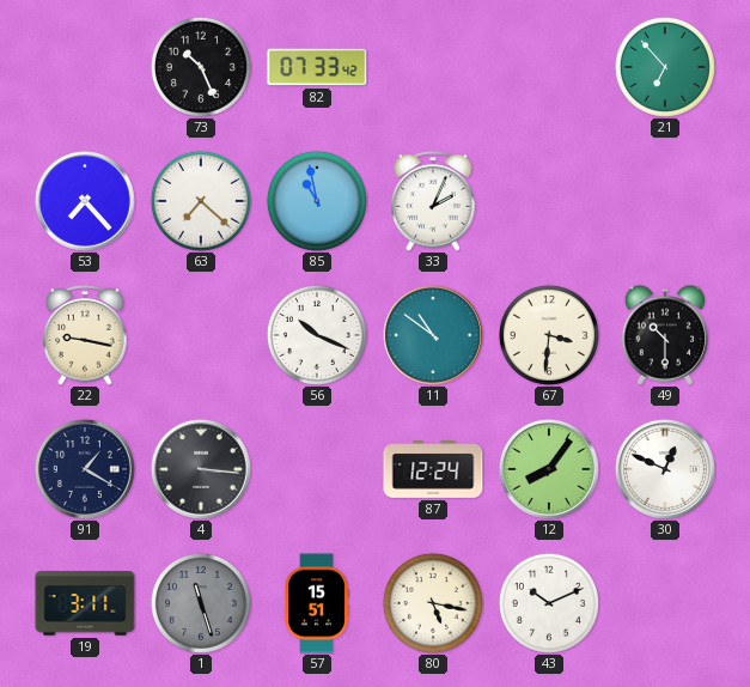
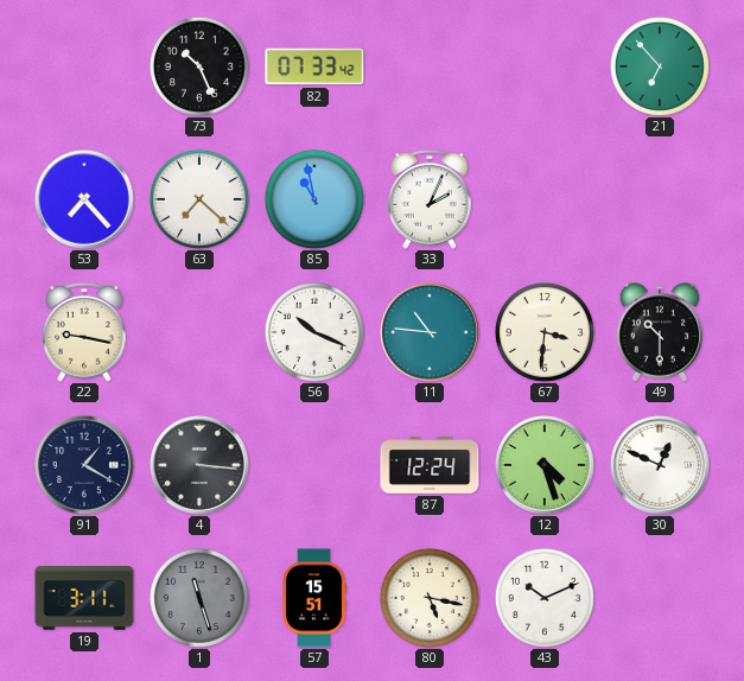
11: 10:51 -> 10:46 (430, 332)
12: 8:06 -> 4:27 (545, 465)
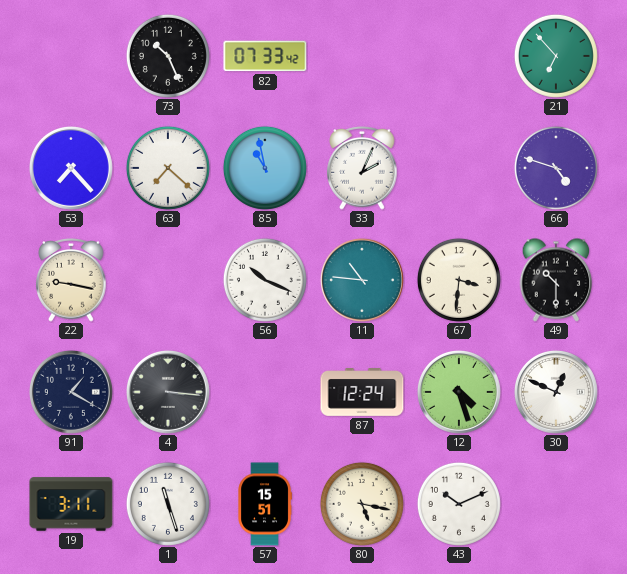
66: none -> 4:48 (556, 168)
1 dial: grey -> white (168, 504)
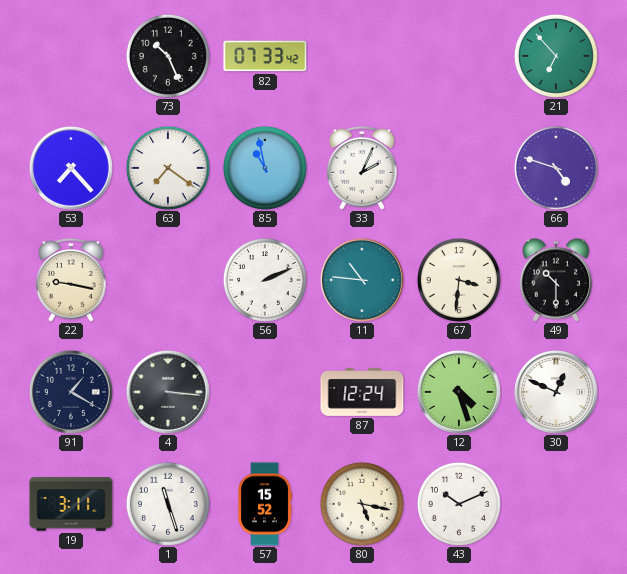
63: 7:22 -> 7:21 (168, 168)
56: 10:19 -> 2:11 (265, 280)
57: 15:51 -> 15:52 (265, 504)
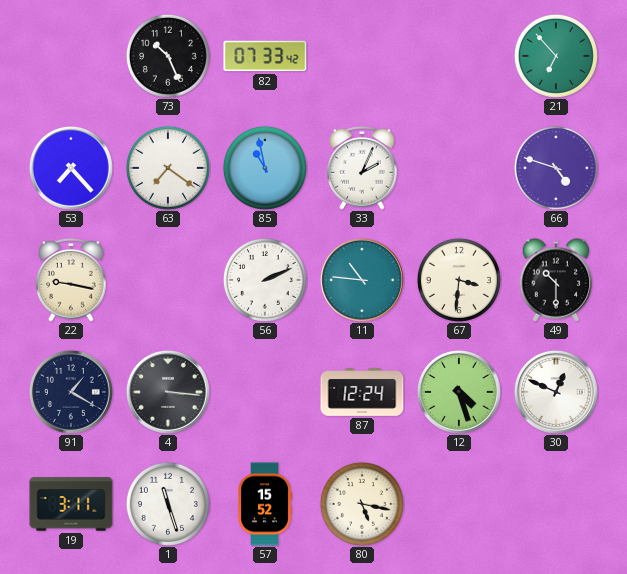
43: 10:11 -> none (459, 504)
